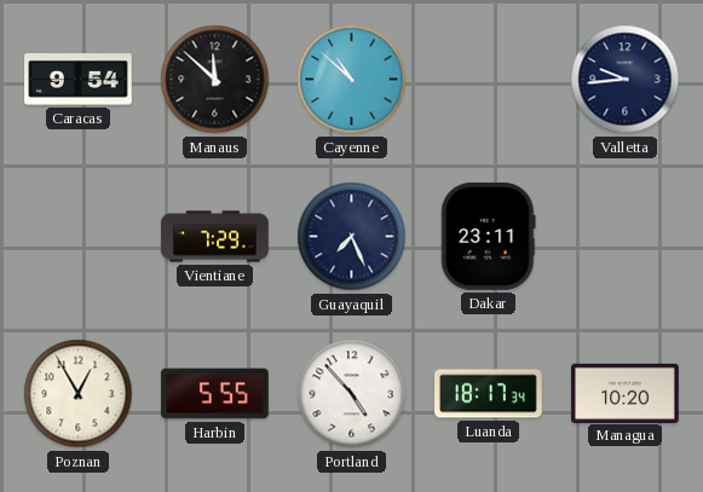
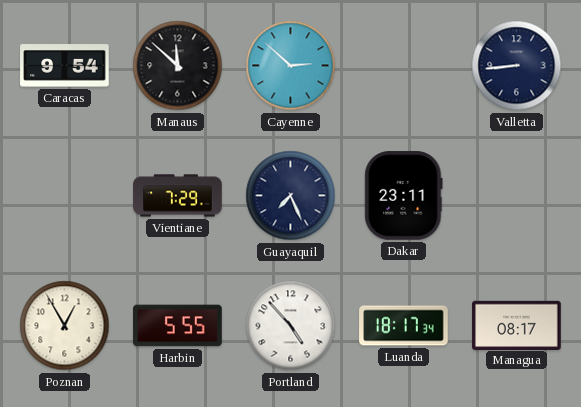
Cayenne: 10:52 -> 2:52 (291, 66)
Valletta: 9:44 -> 8:44 (517, 66)
Managua: 10:20 -> 08:17 (517, 325)
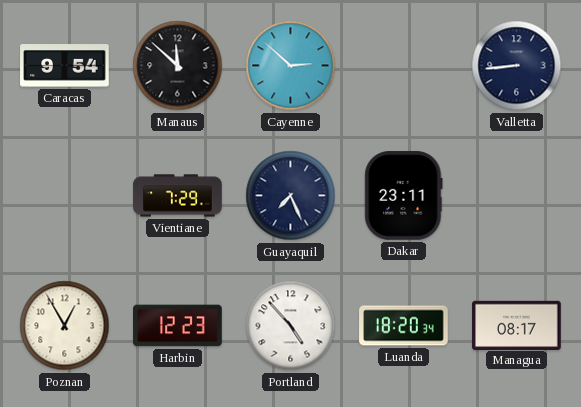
Harbin: 5:55 -> 12:23 (178, 326)
Luanda: 18:17 -> 18:20 (404, 326)
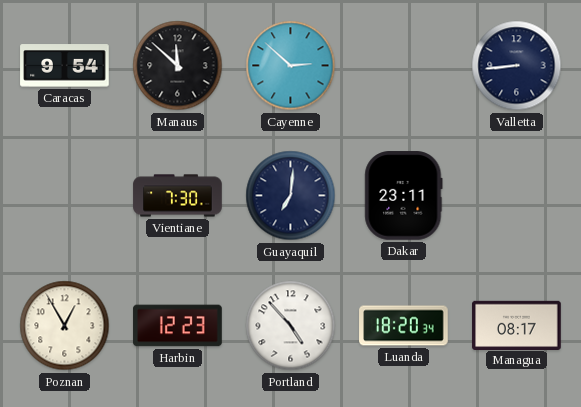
Vientiane: 7:29 -> 7:30 (178, 196)
Guayaquil: 7:26 -> 7:01 (291, 196)
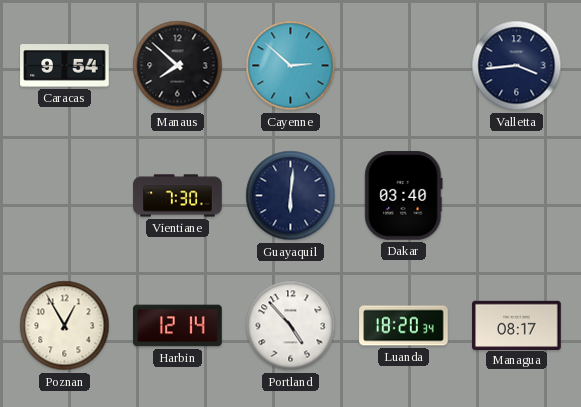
Manaus: 11:52 -> 7:52 (178, 66)
Valletta: 8:44 -> 3:44 (517, 66)
Guayaquil: 7:01 -> 6:01 (291, 196)
Dakar: 23:11 -> 03:40 (404, 196)
Harbin: 12:23 -> 12:14 (178, 326)
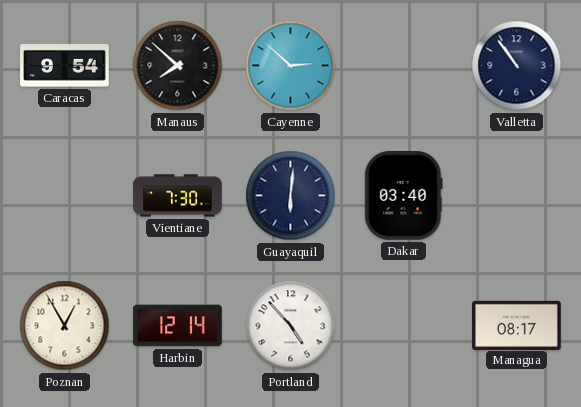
Valletta: 3:44 -> 10:54 (517, 66)
Luanda: 18:20 -> none (404, 326)
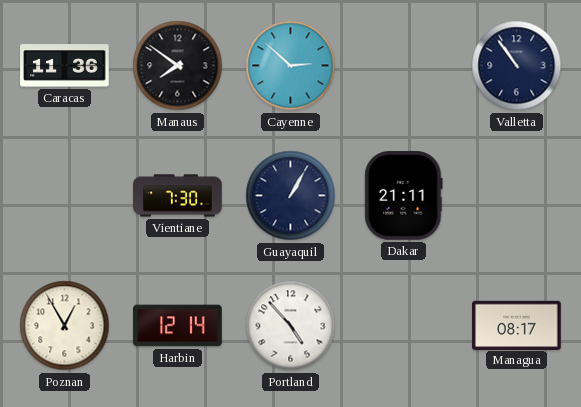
Caracas: 9:54 -> 11:36 (65, 66)
Manaus: 7:52 -> 7:51 (178, 66)
Guayaquil: 6:01 -> 1:05 (291, 196)
Dakar: 03:40 -> 21:11 (404, 196)
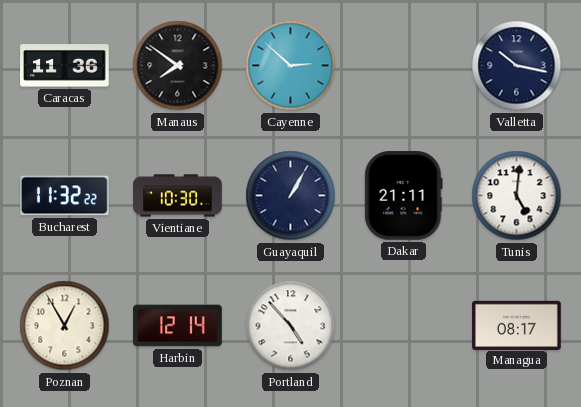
Valletta: 10:54 -> 10:17 (517, 66)
Bucharest: none -> 11:32 (65, 196)
Vientiane: 7:30 -> 10:30 (178, 196)
Tunis: none -> 5:01 (517, 196)
